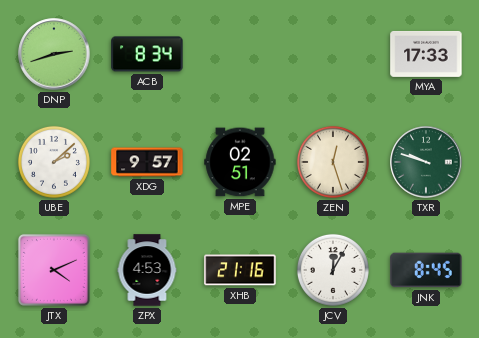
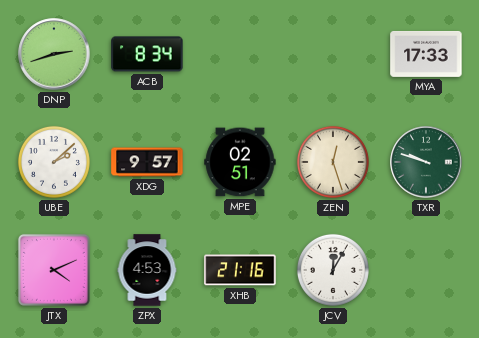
JNK: 8:45 -> none (426, 270)
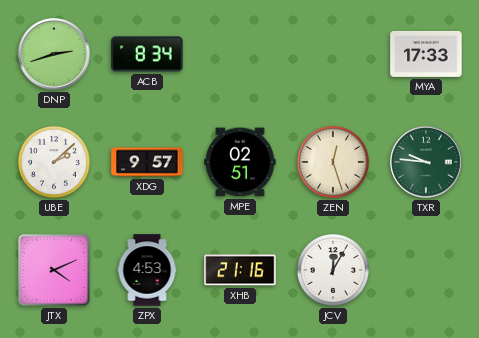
TXR: 9:48 -> 9:46 (426, 162)
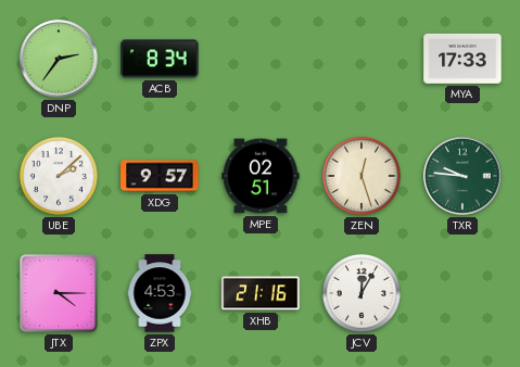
DNP: 2:42 -> 2:36 (59, 59)
JTX: 4:11 -> 4:15 (59, 293)
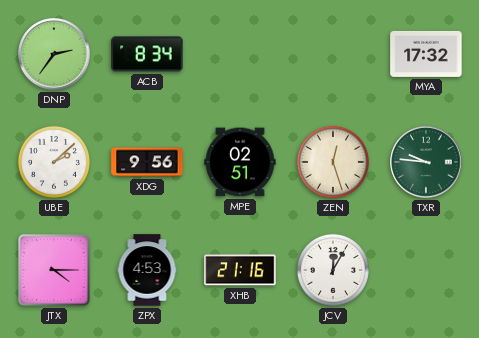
MYA: 17:33 -> 17:32 (426, 54)
XDG: 9:57 -> 9:56 (147, 162)
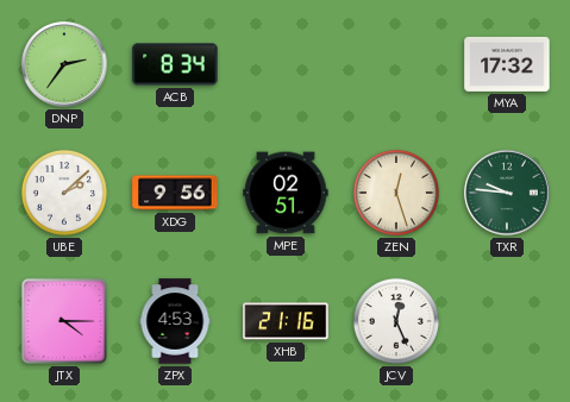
JCV: 12:05 -> 12:26 (396, 321)
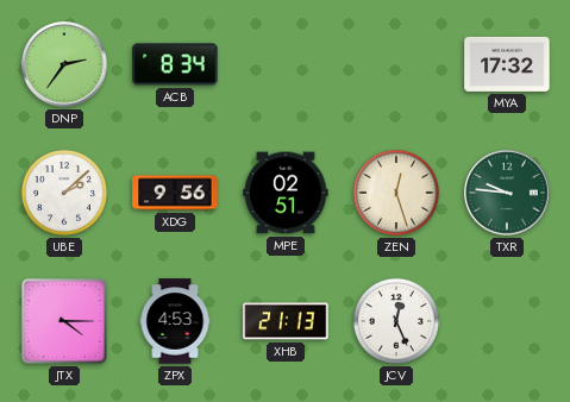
XHB: 21:16 -> 21:13 (286, 321)
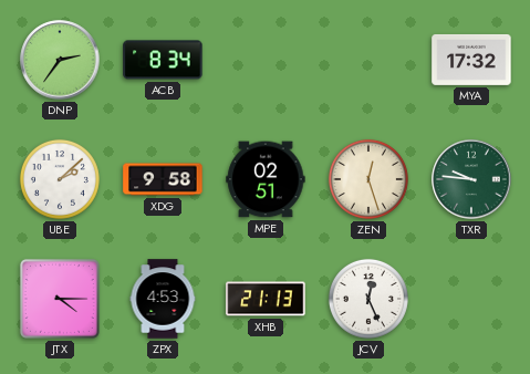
XDG: 9:56 -> 9:58 (163, 179)
